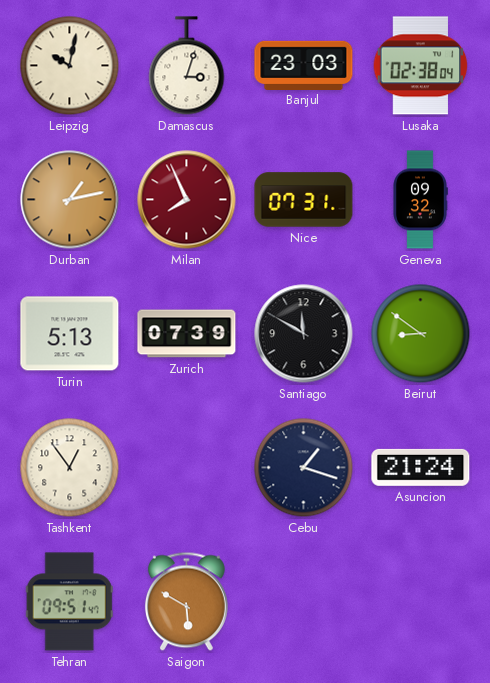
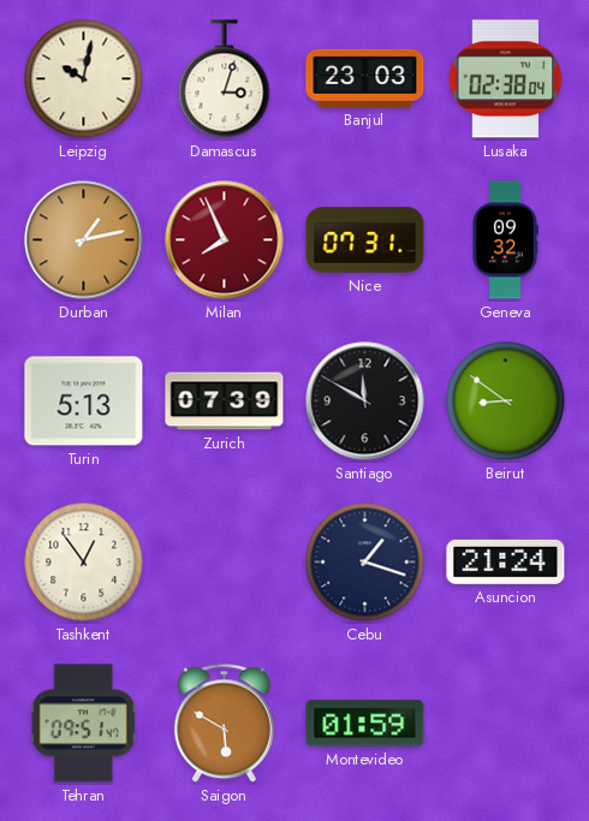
Montevideo: none -> 01:59 (365, 724)
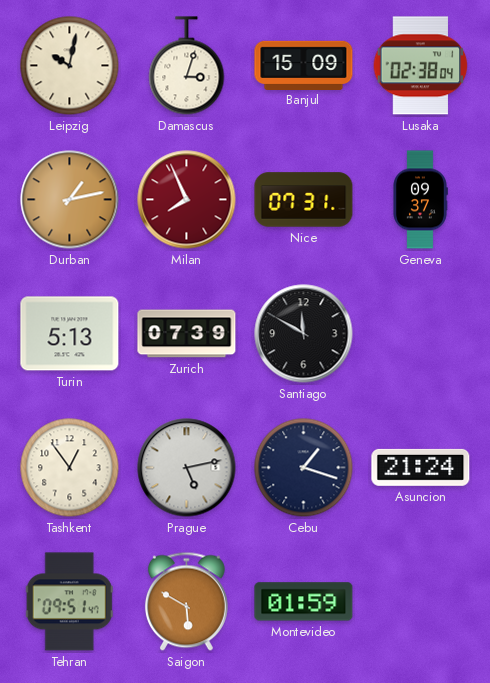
Banjul: 23:03 -> 15:09 (304, 65)
Geneva: 09:32 -> 09:37 (420, 200)
Beirut: 8:51 -> none (506, 401)
Prague: none -> 5:13 (187, 468)
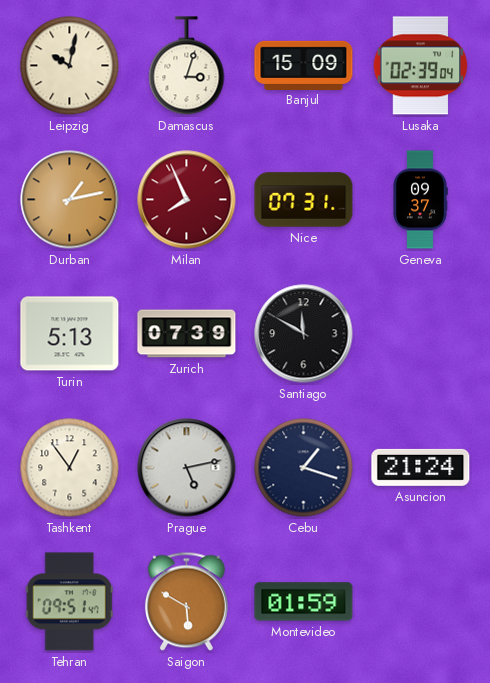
Lusaka: 02:38 -> 02:39 (421, 66)
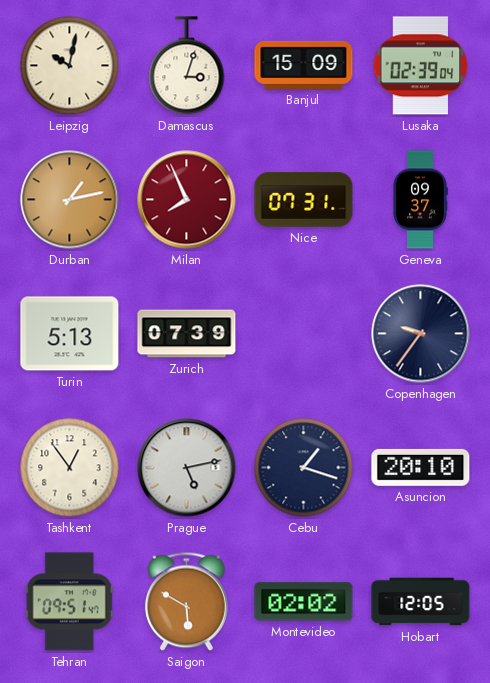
Santiago: 11:50 -> none (304, 334)
Copenhagen: none -> 9:36 (421, 334)
Asuncion: 21:24 -> 20:10 (421, 467)
Montevideo: 01:59 -> 02:02 (304, 602)
Hobart: none -> 12:05 (421, 602)
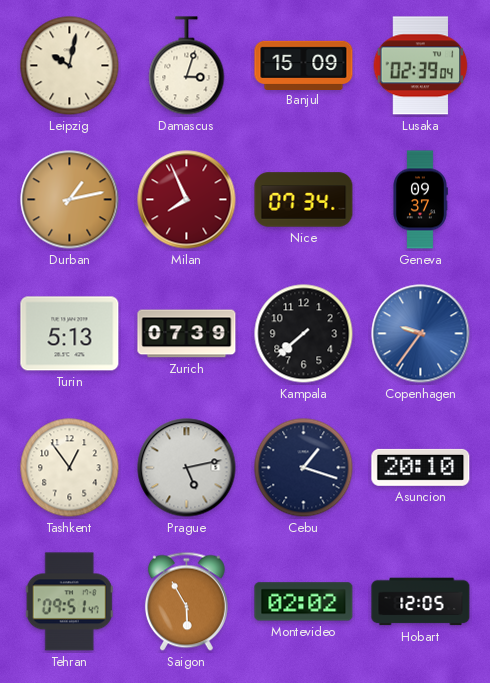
Nice: 07:31 -> 07:34 (304, 200)
Kampala: none -> 7:38 (304, 334)
Copenhagen dial: navy -> blue (421, 334)
Saigon: 5:50 -> 5:55 (186, 602)
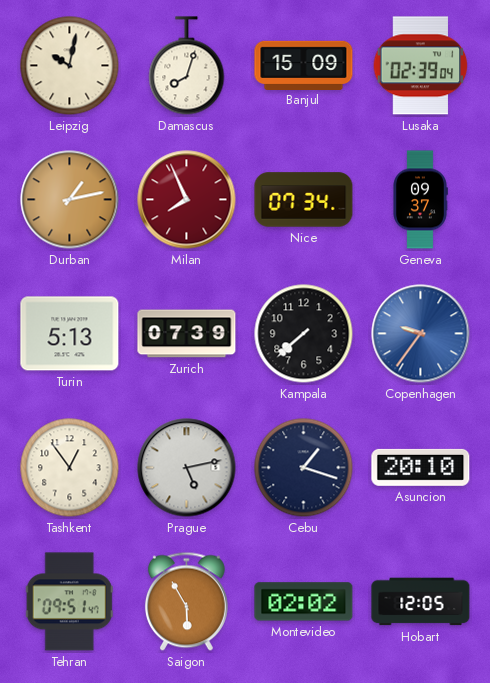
Damascus: 3:03 -> 8:03 (187, 66)
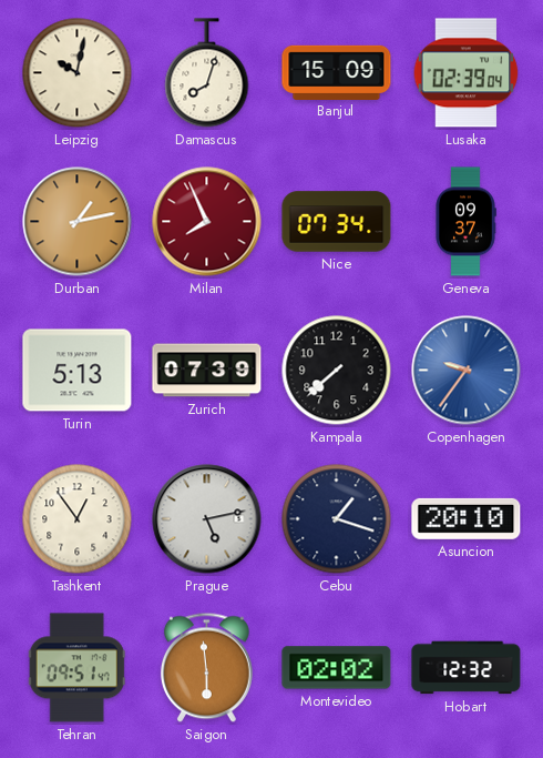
Saigon: 5:55 -> 5:59 (206, 668)
Hobart: 12:05 -> 12:32 (467, 668)
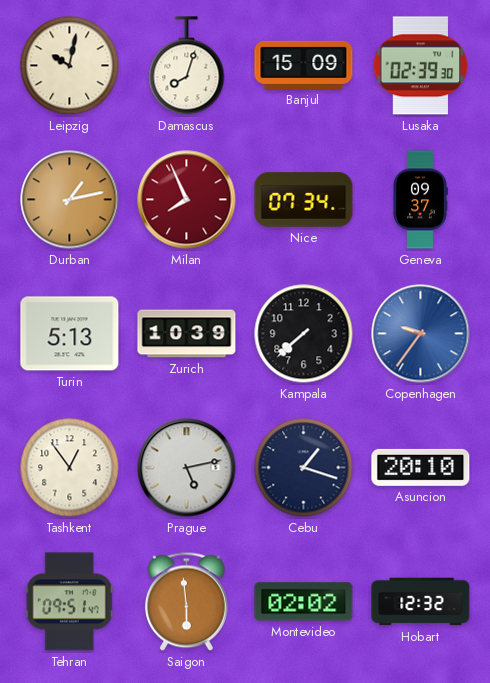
Lusaka: 02:39:04 -> 02:39:30 (421, 66)
Zurich: 07:39 -> 10:39 (187, 334)
